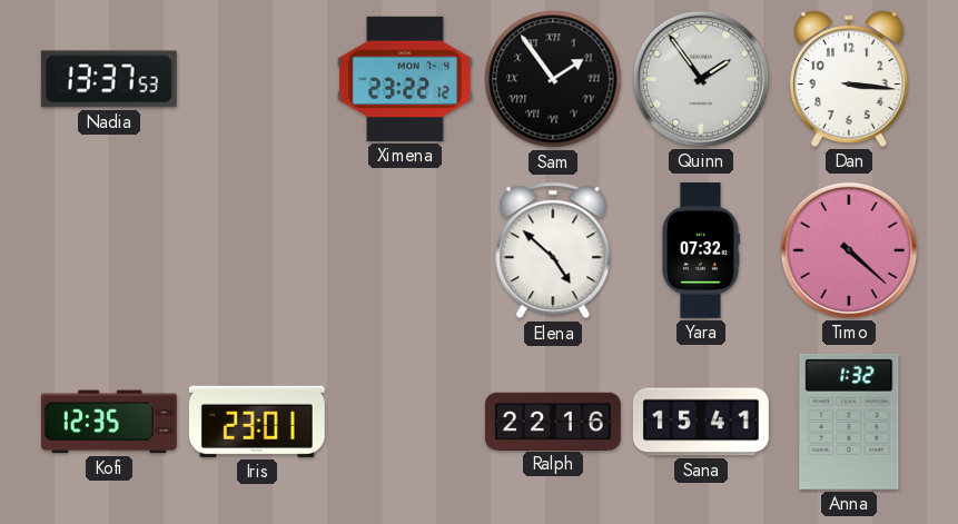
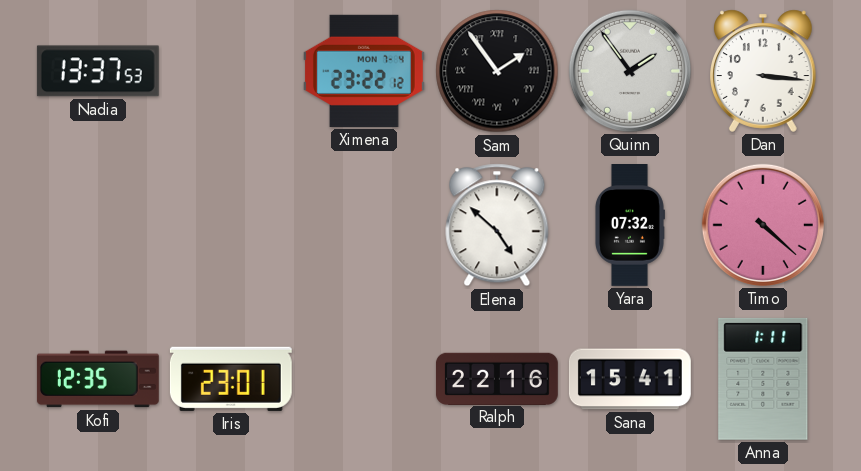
Anna: 1:32 -> 1:11 (763, 379)
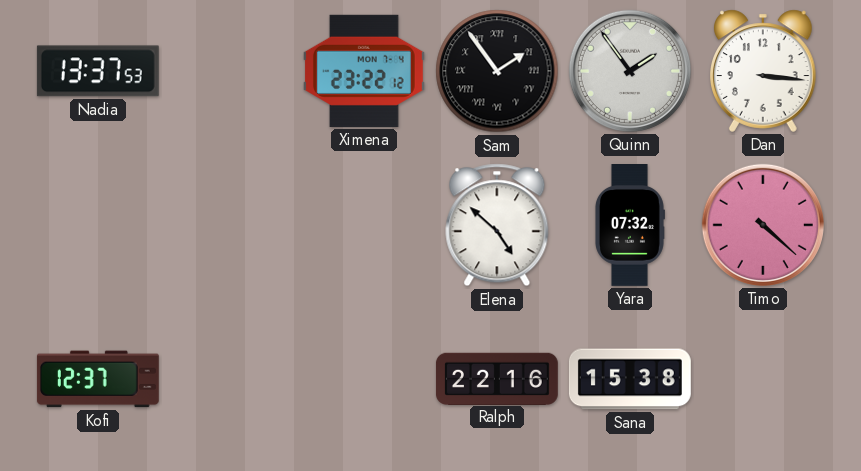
Kofi: 12:35 -> 12:37 (98, 379)
Iris: 23:01 -> none (231, 379)
Sana: 15:41 -> 15:38 (630, 379)
Anna: 1:11 -> none (763, 379)
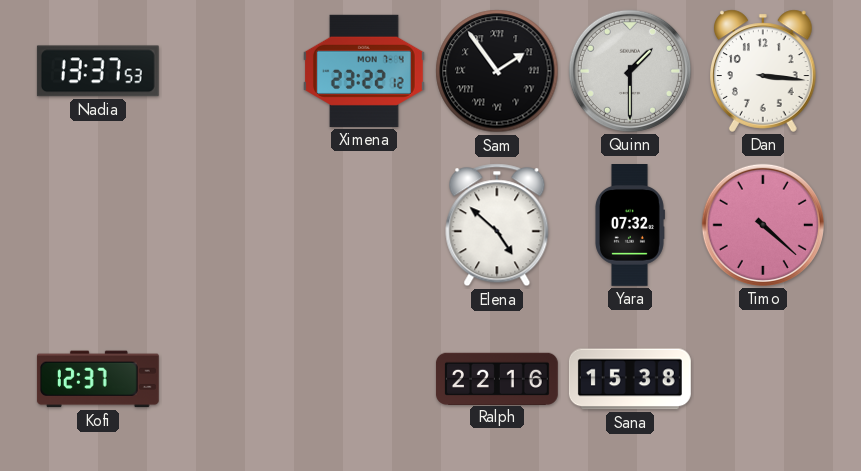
Quinn: 1:54 -> 1:30 (630, 71)
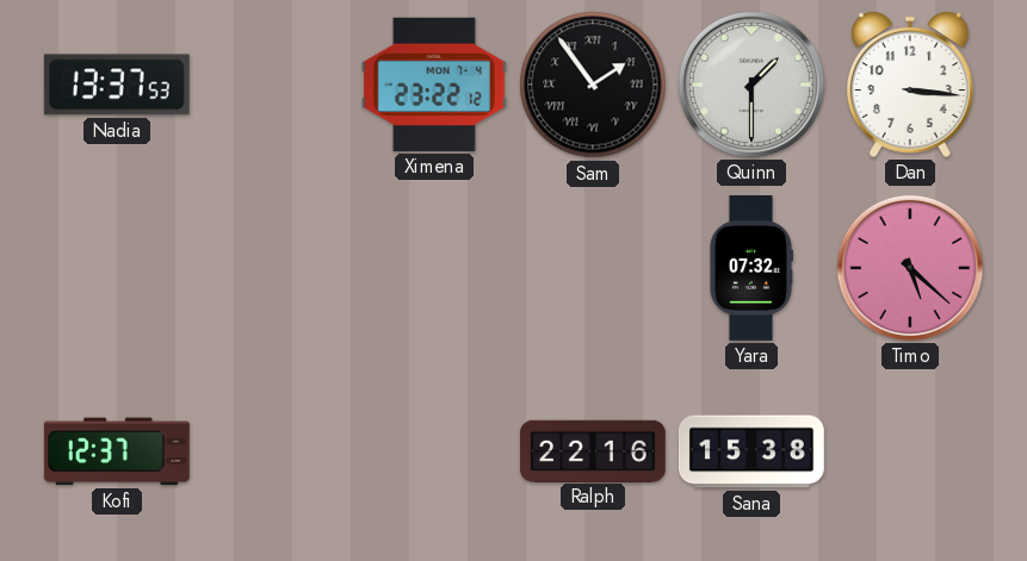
Elena: 4:52 -> none (497, 225)
Timo: 4:22 -> 5:22 (910, 268)
